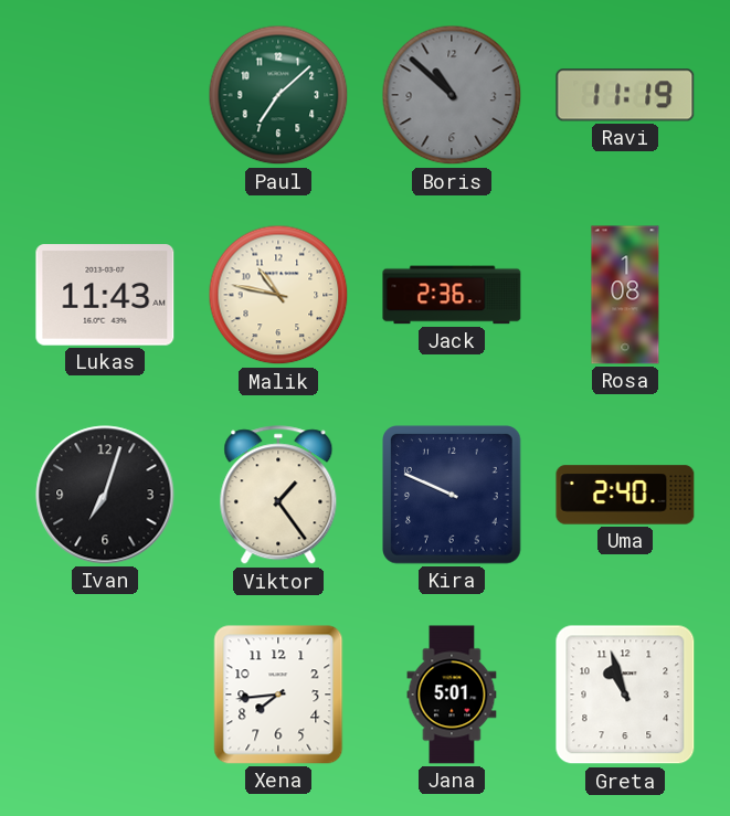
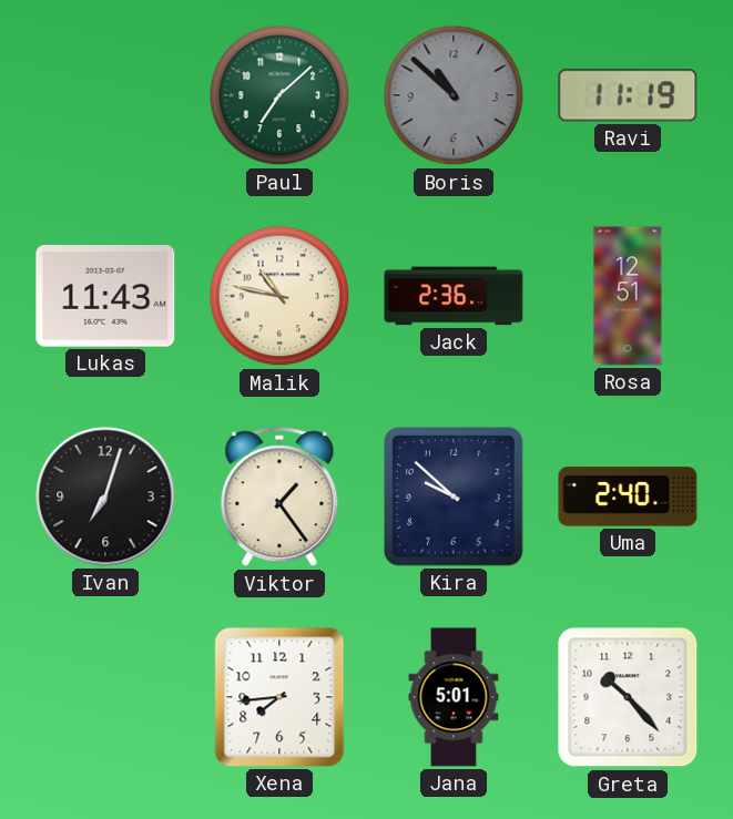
Rosa: 1:08 -> 12:51 (628, 296)
Kira: 9:49 -> 9:52 (455, 498)
Greta: 10:57 -> 10:23 (628, 697)
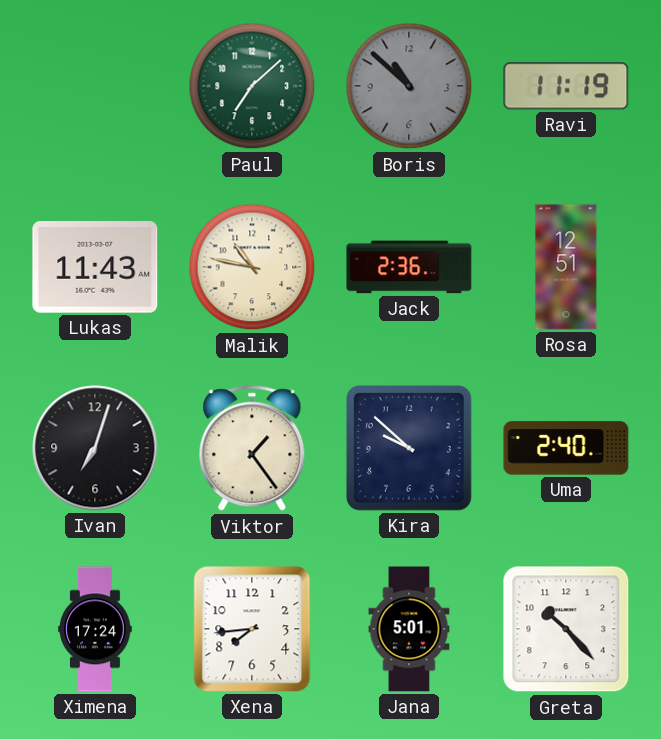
Ximena: none -> 17:24 (95, 629)
